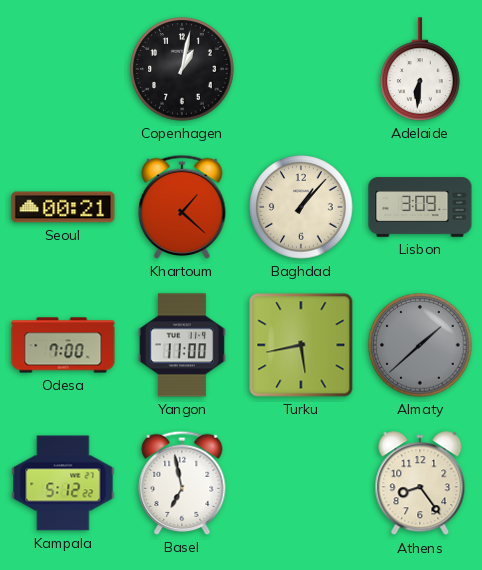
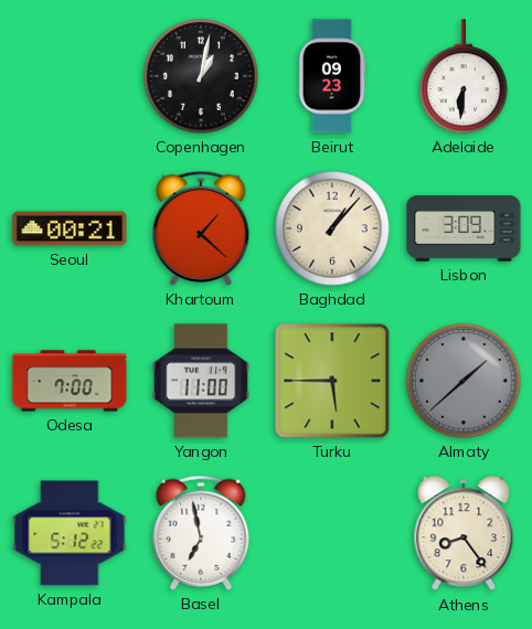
Beirut: none -> 09:23 (332, 76)
Turku: 5:43 -> 5:45 (332, 381)
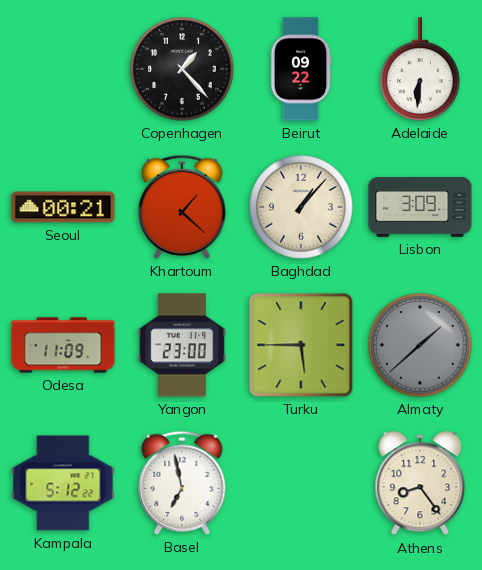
Copenhagen: 1:02 -> 1:23 (182, 69)
Beirut: 09:23 -> 09:22 (301, 69)
Odesa: 7:00 -> 11:09 (63, 345)
Yangon: 11:00 -> 23:00 (182, 345)
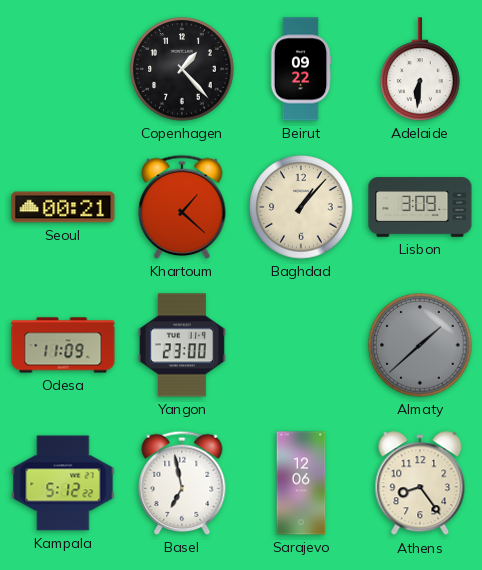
Turku: 5:45 -> none (301, 345)
Sarajevo: none -> 12:06 (301, 483)
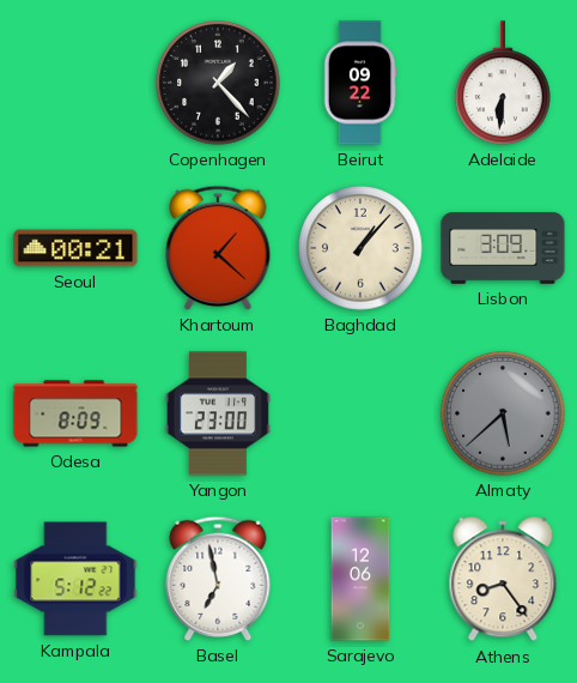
Odesa: 11:09 -> 8:09 (75, 413)
Almaty: 1:38 -> 5:38 (503, 413)
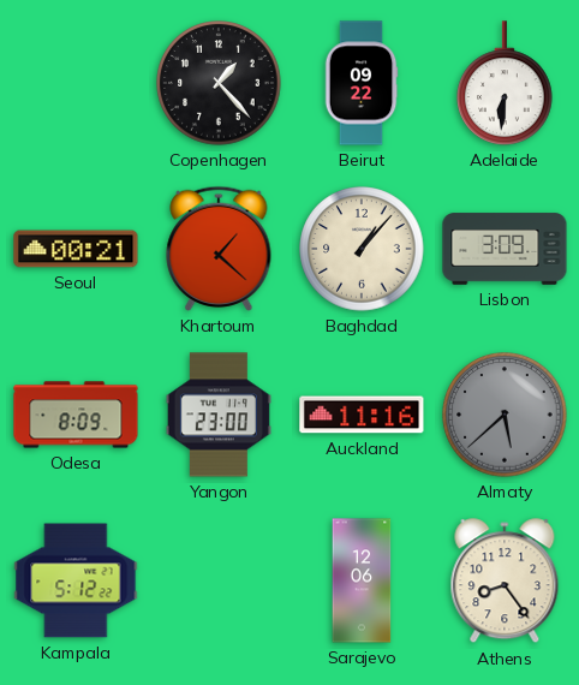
Auckland: none -> 11:16 (362, 415)
Basel: 6:58 -> none (218, 579)
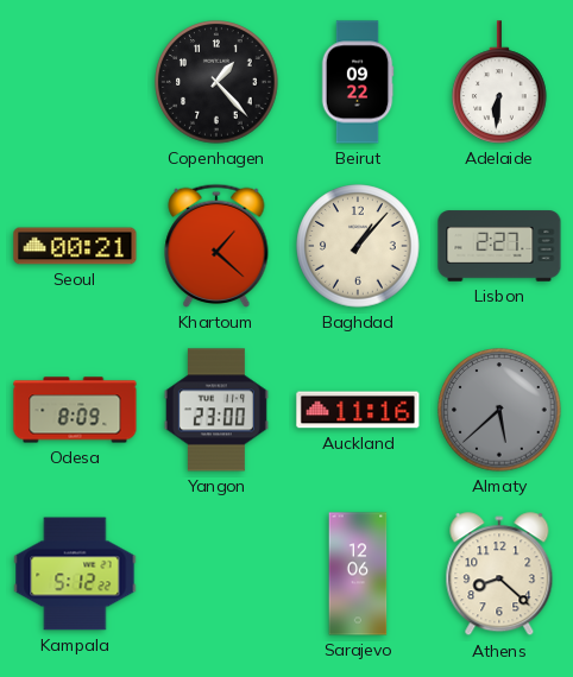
Lisbon: 3:09 -> 2:27 (499, 246)
Athens: 8:24 -> 8:22 (499, 575)
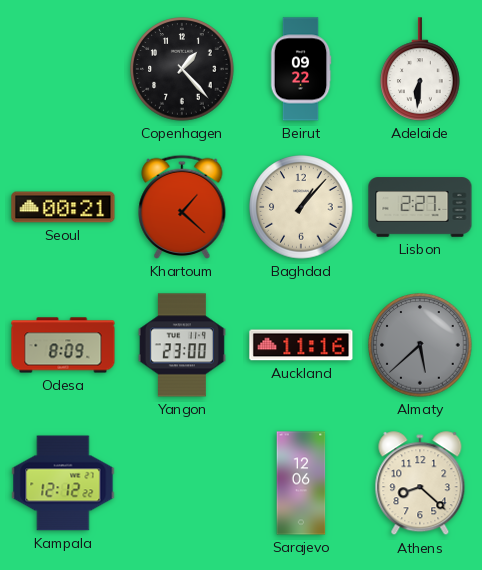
Kampala: 5:12 -> 12:12 (63, 483)
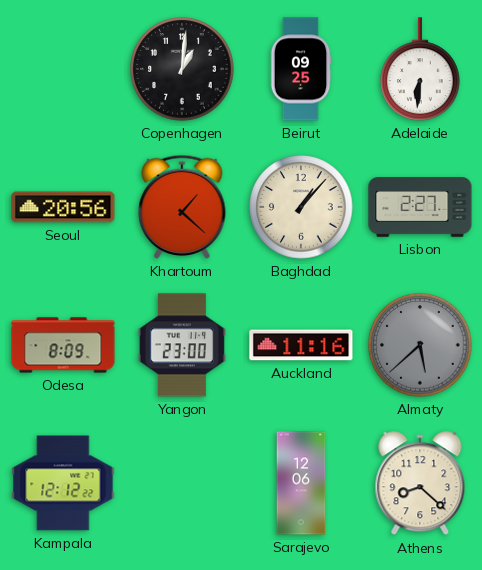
Copenhagen: 1:23 -> 1:01 (182, 69)
Beirut: 09:22 -> 09:25 (301, 69)
Seoul: 00:21 -> 20:56 (63, 207)
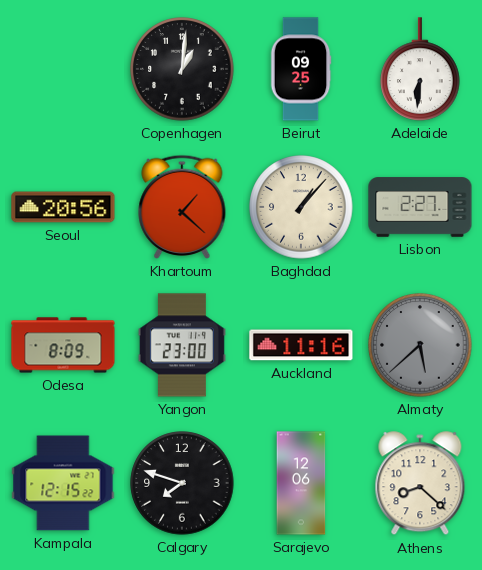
Kampala: 12:12 -> 12:15 (63, 483)
Calgary: none -> 7:48 (182, 483)
